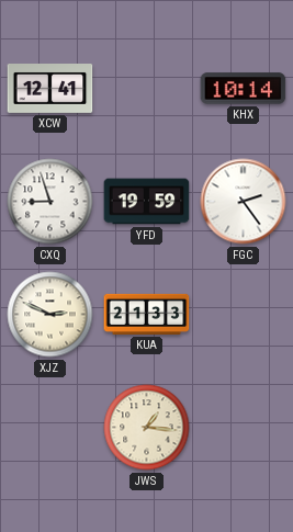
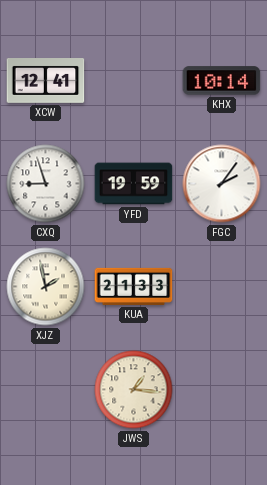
FGC: 2:24 -> 2:06 (222, 184)
XJZ: 2:49 -> 1:58 (46, 287)
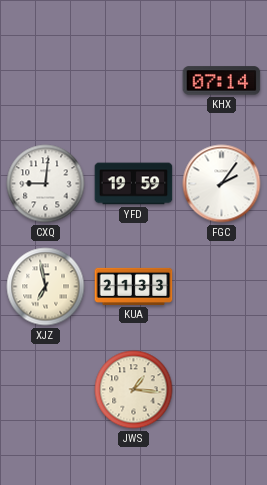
XCW: 12:41 -> none (46, 81)
KHX: 10:14 -> 07:14 (222, 81)
CXQ: 8:57 -> 9:01 (46, 184)
XJZ: 1:58 -> 6:58 (46, 287)
